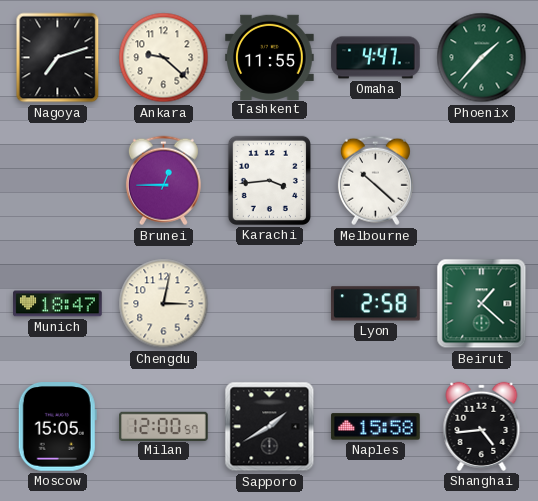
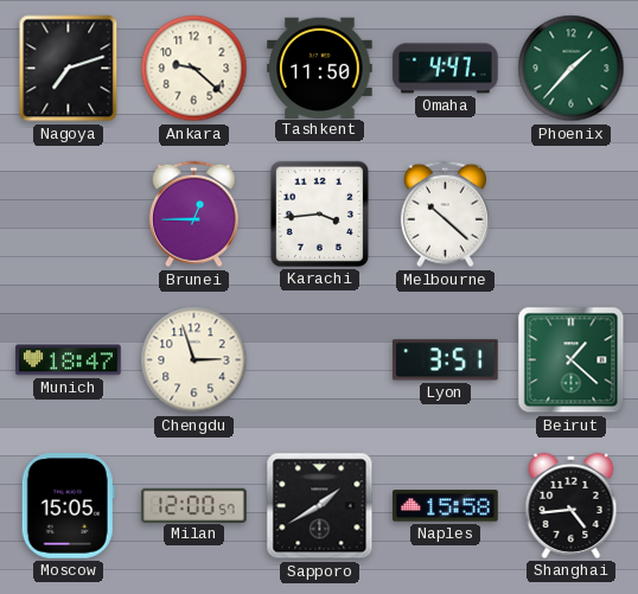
Tashkent: 11:55 -> 11:50 (320, 68)
Chengdu: 3:02 -> 2:57 (194, 360)
Lyon: 2:58 -> 3:51 (446, 360)
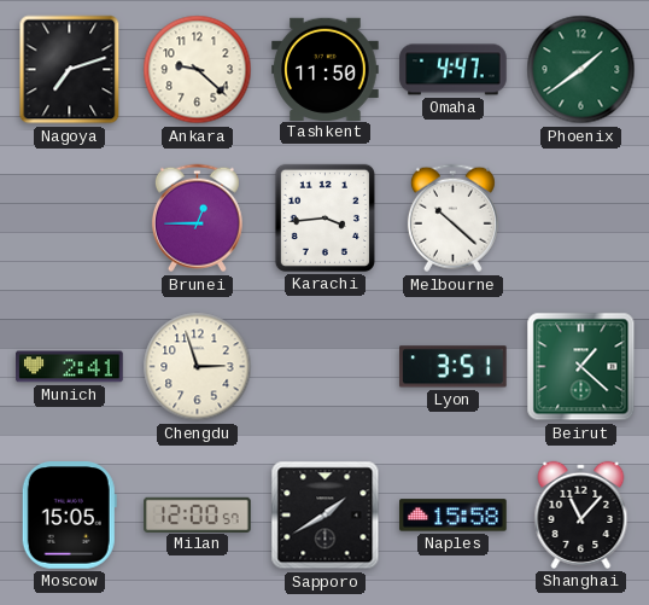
Phoenix: 1:37 -> 1:39 (581, 70)
Munich: 18:47 -> 2:41 (70, 367)
Shanghai: 4:44 -> 11:07 (581, 514)
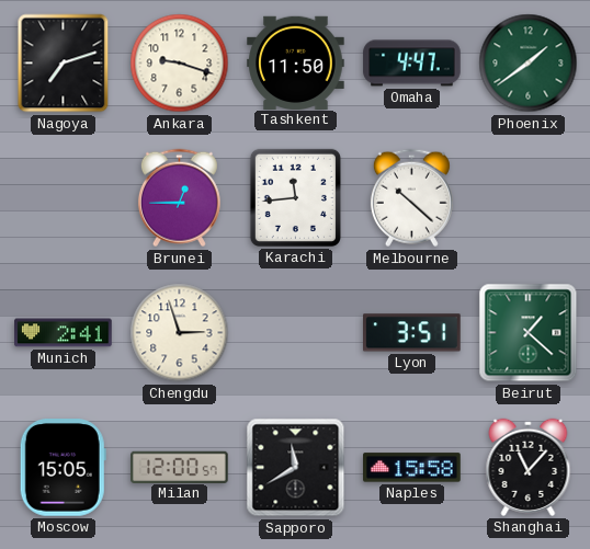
Ankara: 9:22 -> 9:18 (180, 64)
Karachi: 3:44 -> 11:44 (295, 197)
Sapporo: 1:40 -> 11:40 (296, 468)
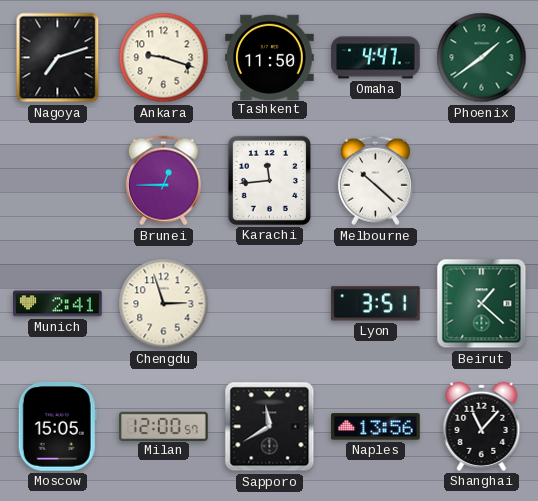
Naples: 15:58 -> 13:56 (376, 427)
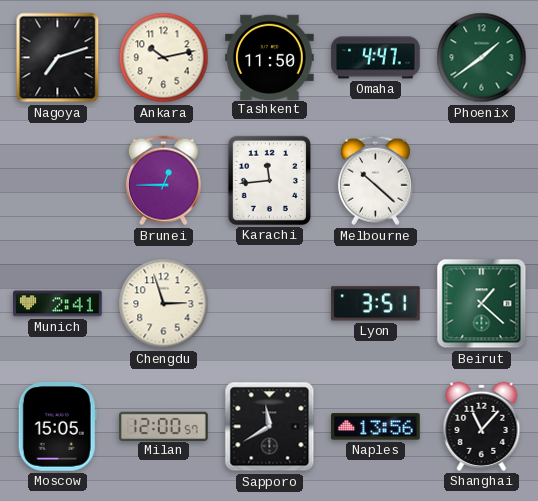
Ankara: 9:18 -> 10:13 (164, 58)
